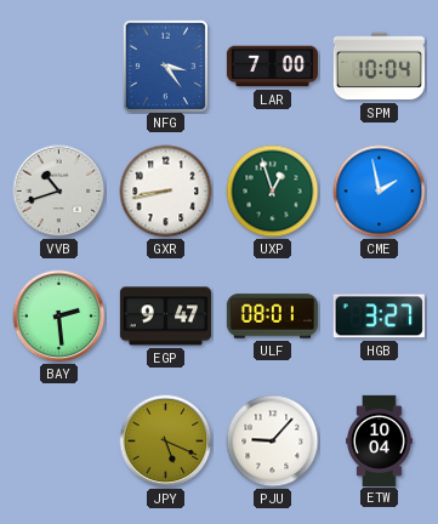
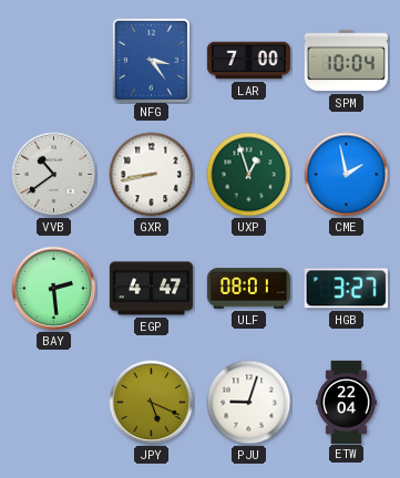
VVB: 10:42 -> 10:39 (54, 175)
EGP: 9:47 -> 4:47 (151, 289)
PJU: 9:07 -> 9:03 (249, 403)
ETW: 10:04 -> 22:04 (347, 402)
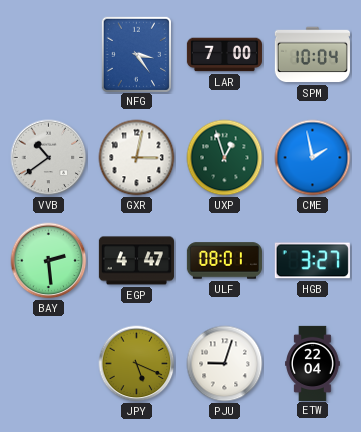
GXR: 8:43 -> 3:02 (137, 158)
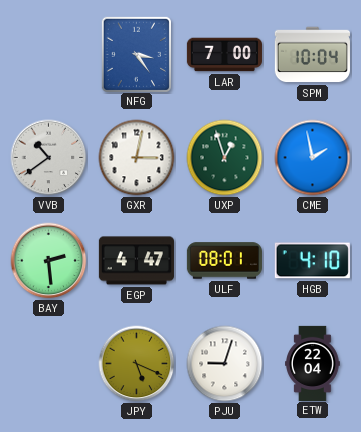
HGB: 3:27 -> 4:10 (312, 261)
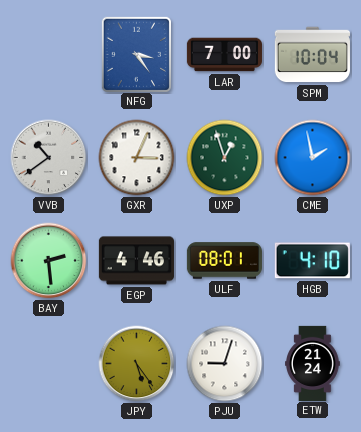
GXR: 3:02 -> 3:04 (137, 158)
EGP: 4:47 -> 4:46 (136, 261)
JPY: 5:19 -> 5:24 (137, 364)
ETW: 22:04 -> 21:24 (313, 363)
